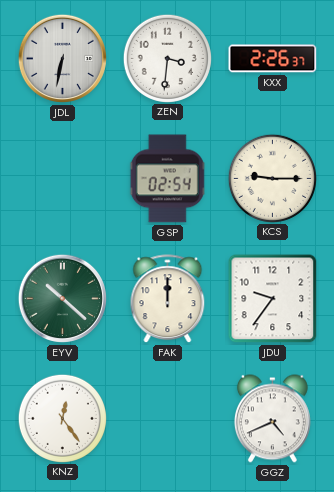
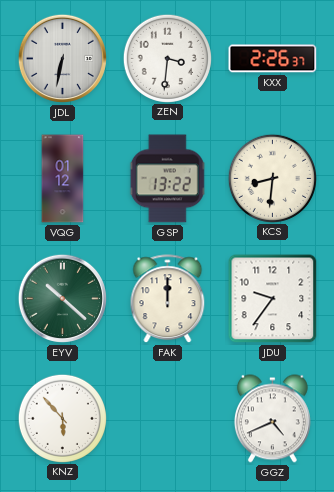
VQG: none -> 01:12 (63, 179)
GSP: 02:54 -> 13:22 (168, 179)
KCS: 9:15 -> 8:31 (272, 178)
KNZ: 12:24 -> 5:53 (62, 418)
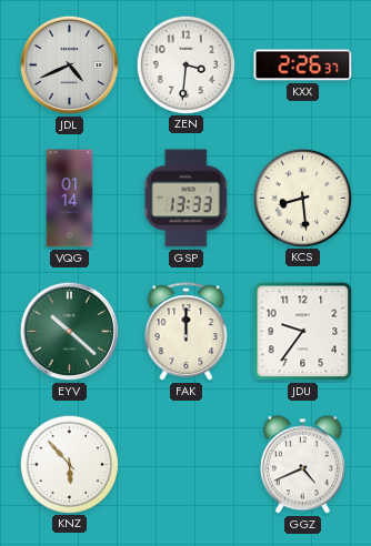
JDL: 6:32 -> 4:41 (69, 64)
VQG: 01:12 -> 01:14 (70, 199)
GSP: 13:22 -> 13:33 (187, 199)
KCS: 8:31 -> 8:29 (302, 198)
